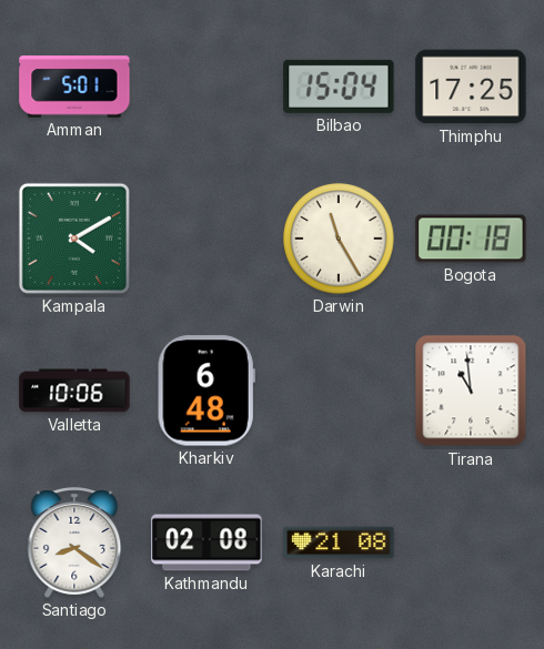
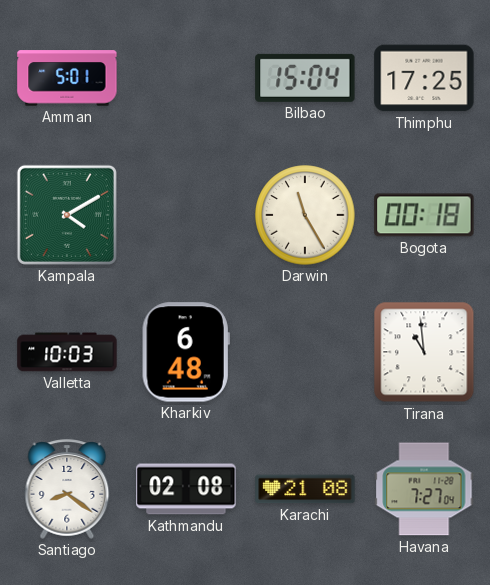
Valletta: 10:06 -> 10:03 (67, 352)
Havana: none -> 7:27 (424, 489)
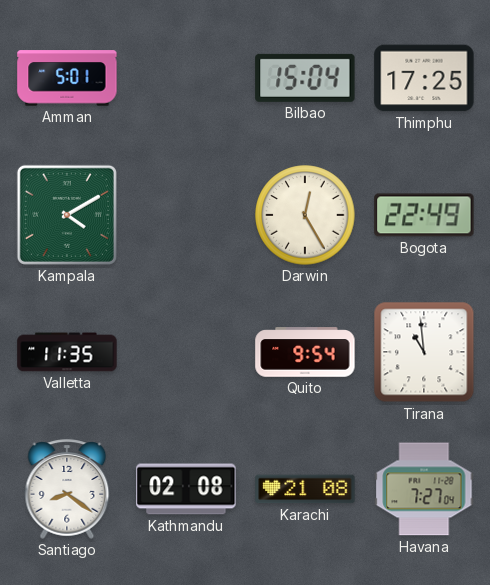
Darwin: 11:25 -> 12:25 (305, 215)
Bogota: 00:18 -> 22:49 (424, 215)
Valletta: 10:03 -> 11:35 (67, 352)
Kharkiv: 6:48 -> none (186, 352)
Quito: none -> 9:54 (305, 352)
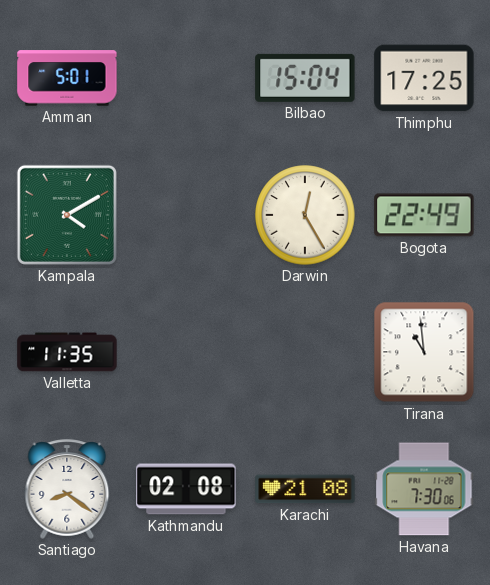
Quito: 9:54 -> none (305, 352)
Havana: 7:27 -> 7:30 (424, 489)
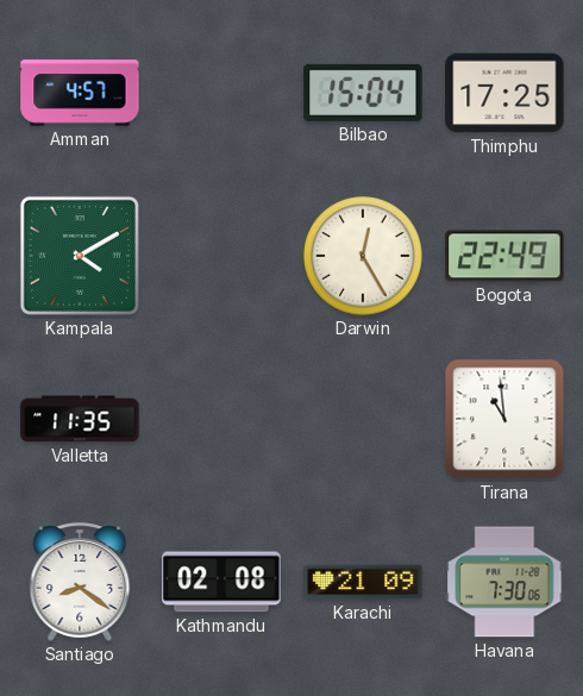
Amman: 5:01 -> 4:57 (80, 93)
Karachi: 21:08 -> 21:09 (363, 582)
